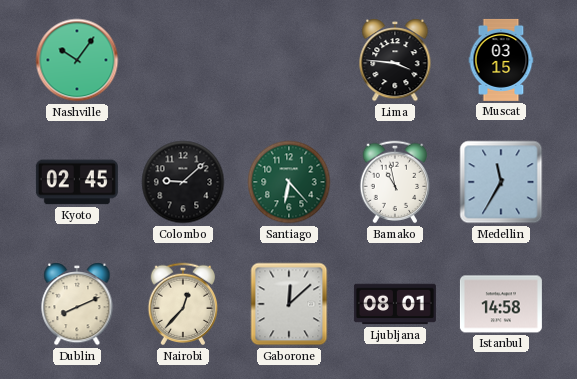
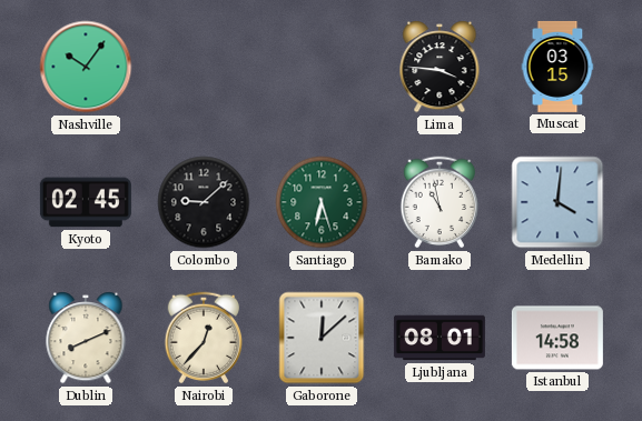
Santiago: 6:23 -> 6:27 (322, 202)
Medellin: 11:35 -> 4:01 (557, 202)
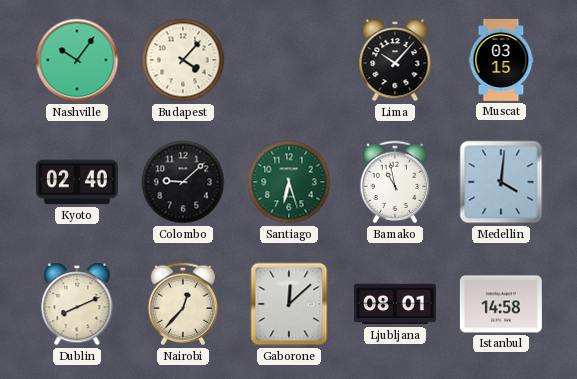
Budapest: none -> 4:07 (183, 60)
Lima: 3:46 -> 10:07 (395, 60)
Kyoto: 02:45 -> 02:40 (77, 182)
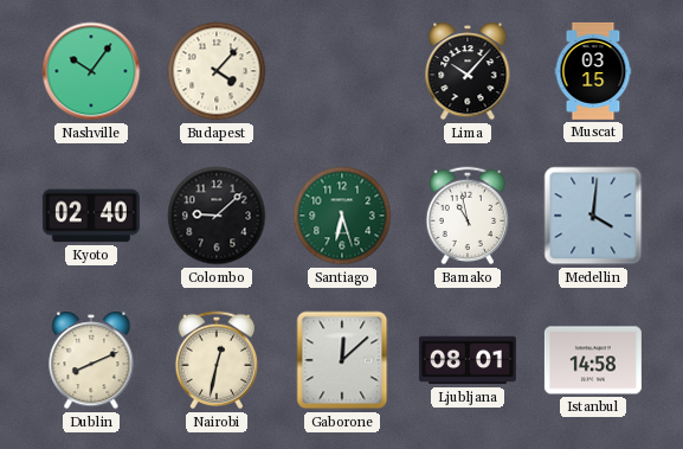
Nairobi: 12:37 -> 12:32 (217, 360)
